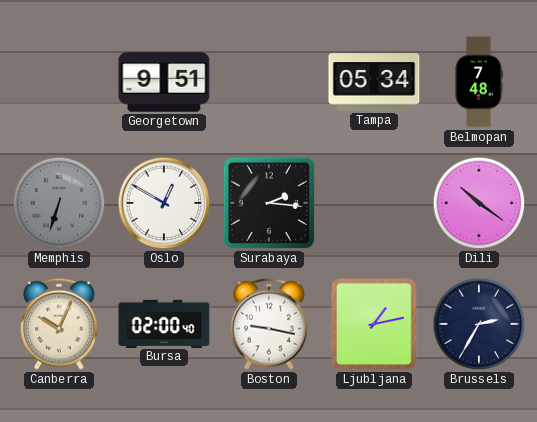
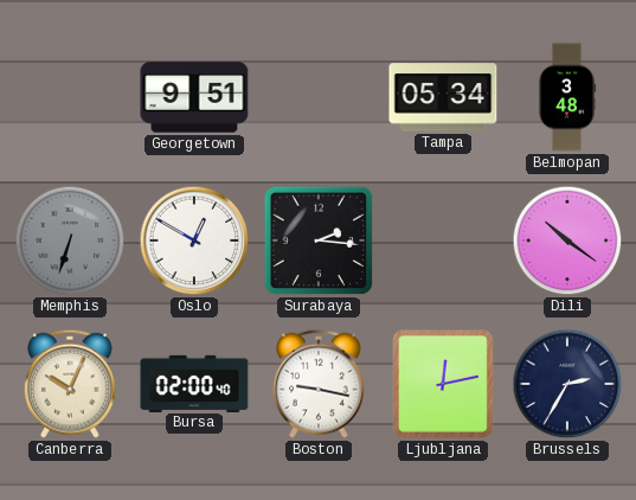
Belmopan: 7:48 -> 3:48 (567, 97)
Ljubljana: 1:13 -> 12:13 (444, 385)
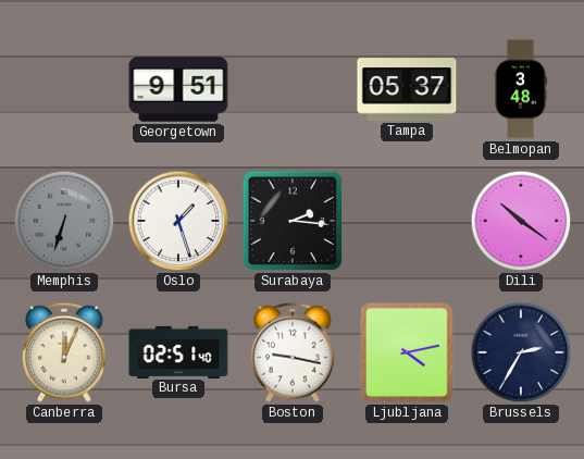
Tampa: 05:34 -> 05:37 (407, 89)
Oslo: 12:50 -> 1:27 (178, 221)
Canberra: 10:04 -> 12:04 (65, 352)
Bursa: 02:00 -> 02:51 (178, 351)
Ljubljana: 12:13 -> 4:13 (408, 353)
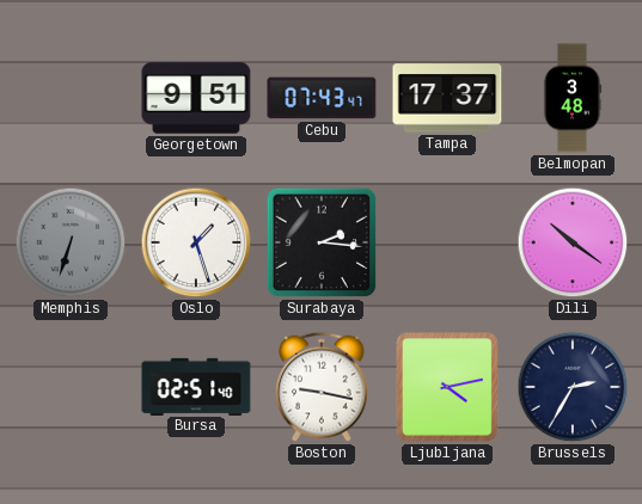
Cebu: none -> 07:43 (322, 98)
Tampa: 05:37 -> 17:37 (447, 98)
Canberra: 12:04 -> none (65, 352)
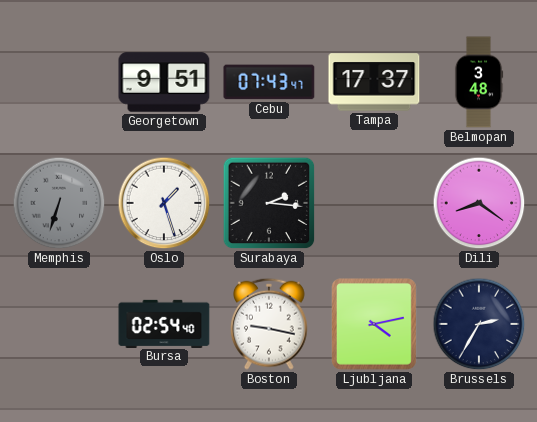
Dili: 10:21 -> 8:21 (479, 203)
Bursa: 02:51 -> 02:54 (164, 323)
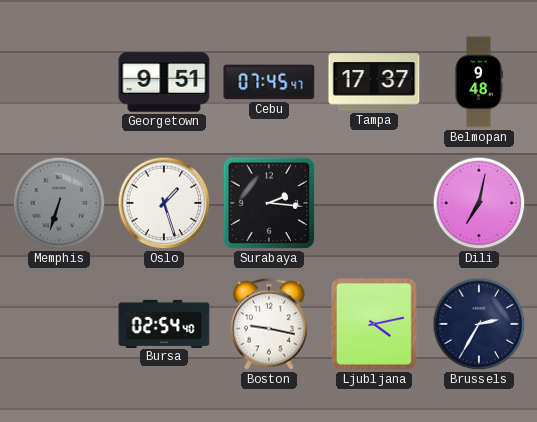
Cebu: 07:43 -> 07:45 (269, 82)
Belmopan: 3:48 -> 9:48 (479, 82)
Dili: 8:21 -> 7:02 (479, 203)
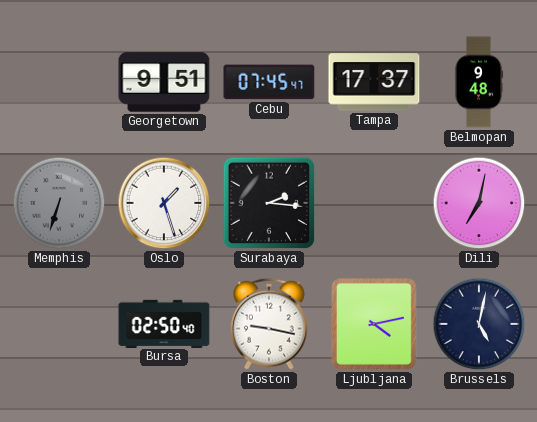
Bursa: 02:54 -> 02:50 (164, 323)
Brussels: 2:35 -> 5:02 (479, 324)
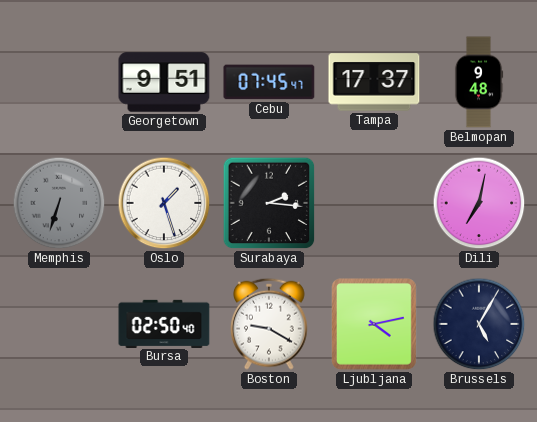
Boston: 9:17 -> 9:20 (270, 324)
Brussels: 5:02 -> 5:05 (479, 324)
